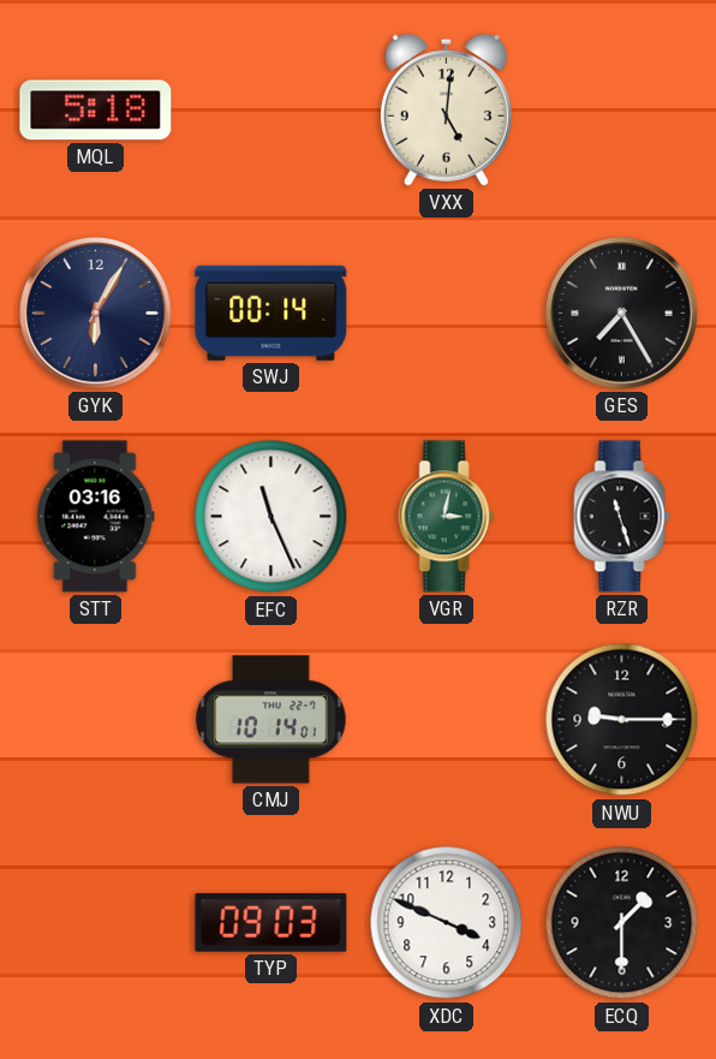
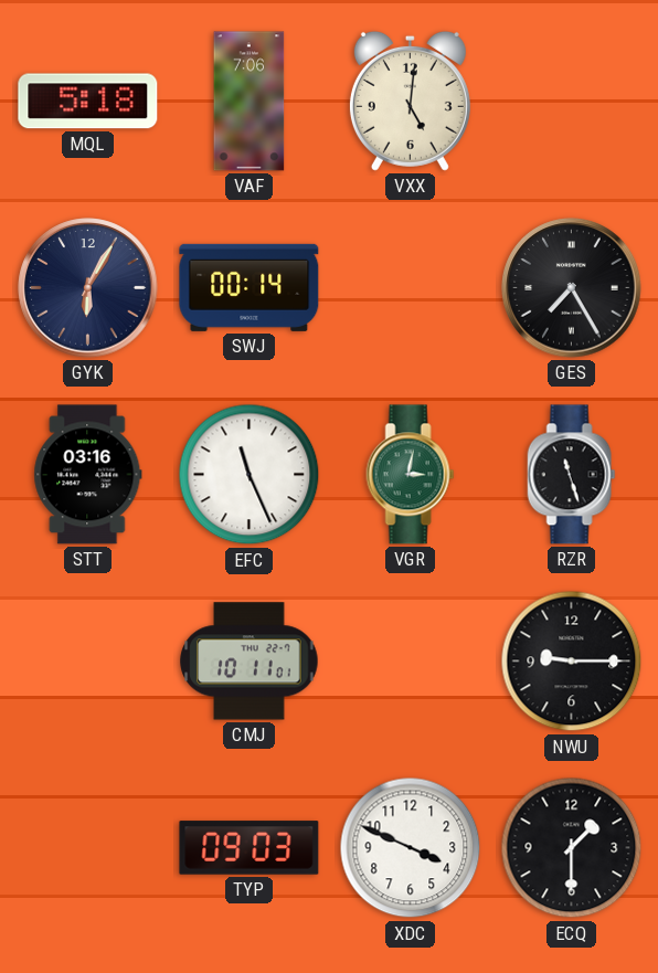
VAF: none -> 7:06 (250, 102)
CMJ: 10:14 -> 10:11 (250, 662)
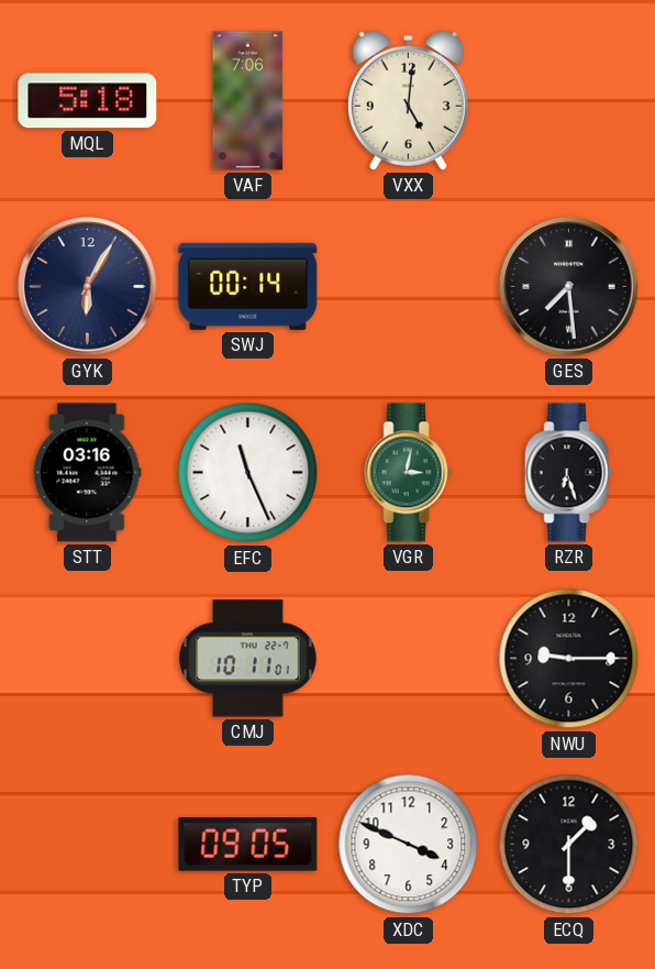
GES: 7:25 -> 7:29 (569, 287)
RZR: 11:27 -> 6:27 (569, 473)
TYP: 09:03 -> 09:05 (248, 845)
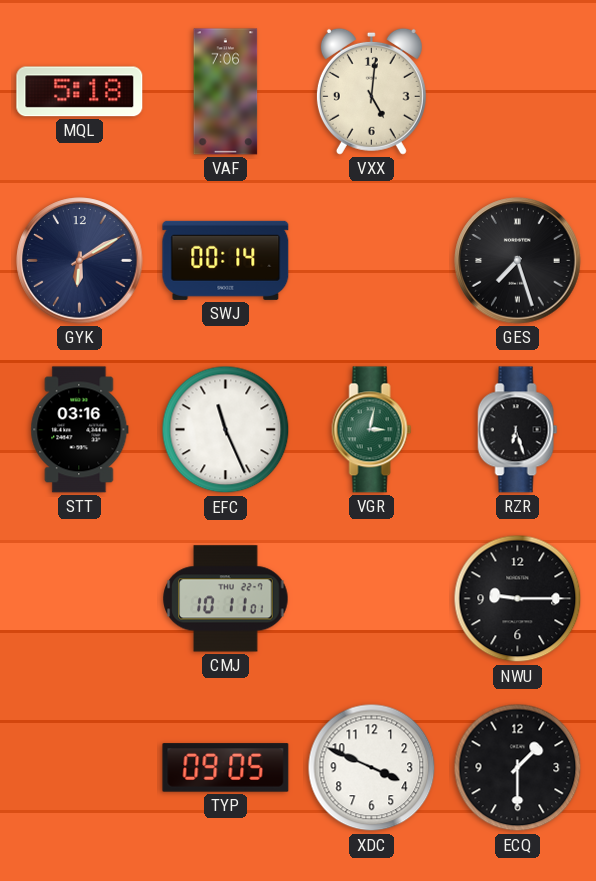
GYK: 6:05 -> 6:10 (80, 261)
GES: 7:29 -> 7:27 (518, 261)
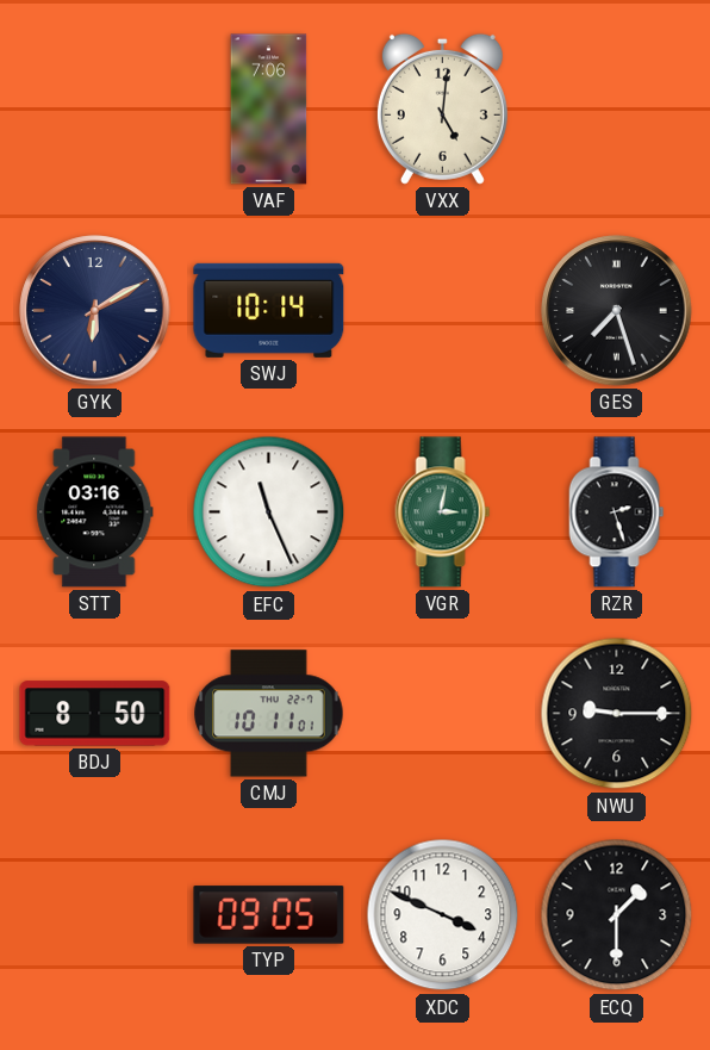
MQL: 5:18 -> none (80, 92)
SWJ: 00:14 -> 10:14 (269, 310)
RZR: 6:27 -> 2:27 (617, 512)
BDJ: none -> 8:50 (95, 714)
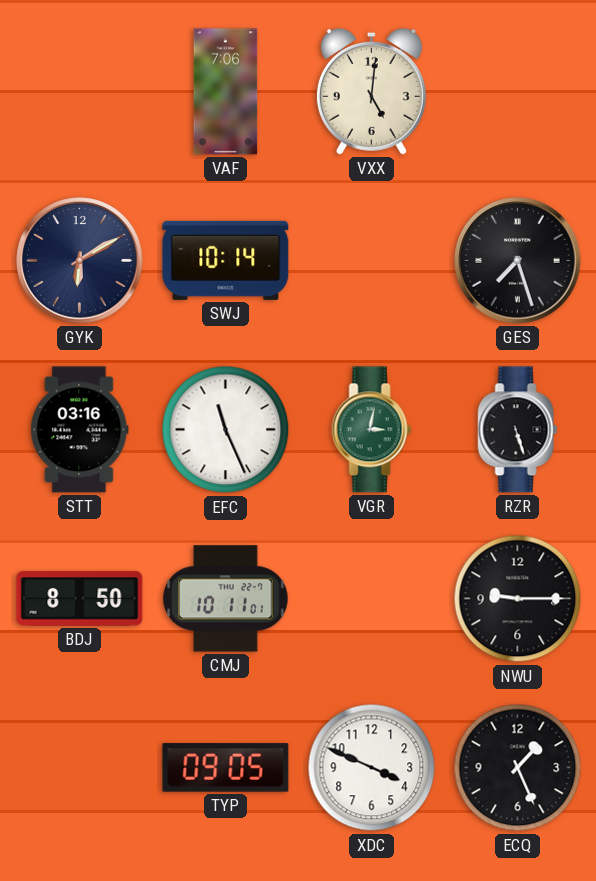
RZR: 2:27 -> 5:27 (518, 430)
ECQ: 1:30 -> 1:26 (518, 768)
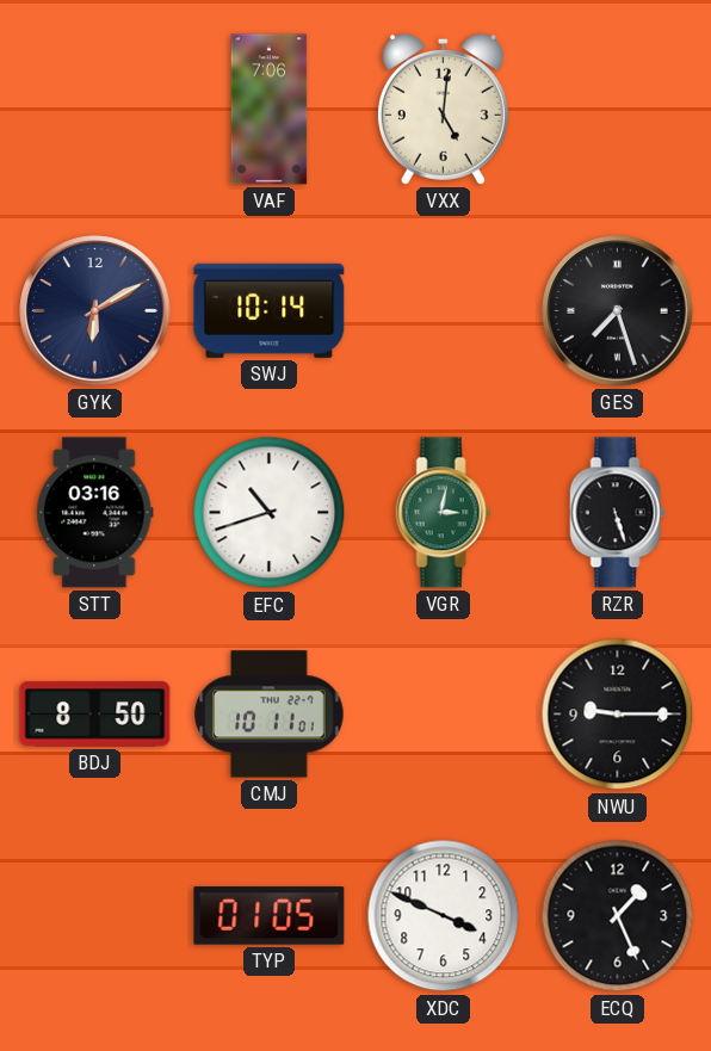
EFC: 11:26 -> 10:42 (270, 513)
TYP: 09:05 -> 01:05 (270, 916)
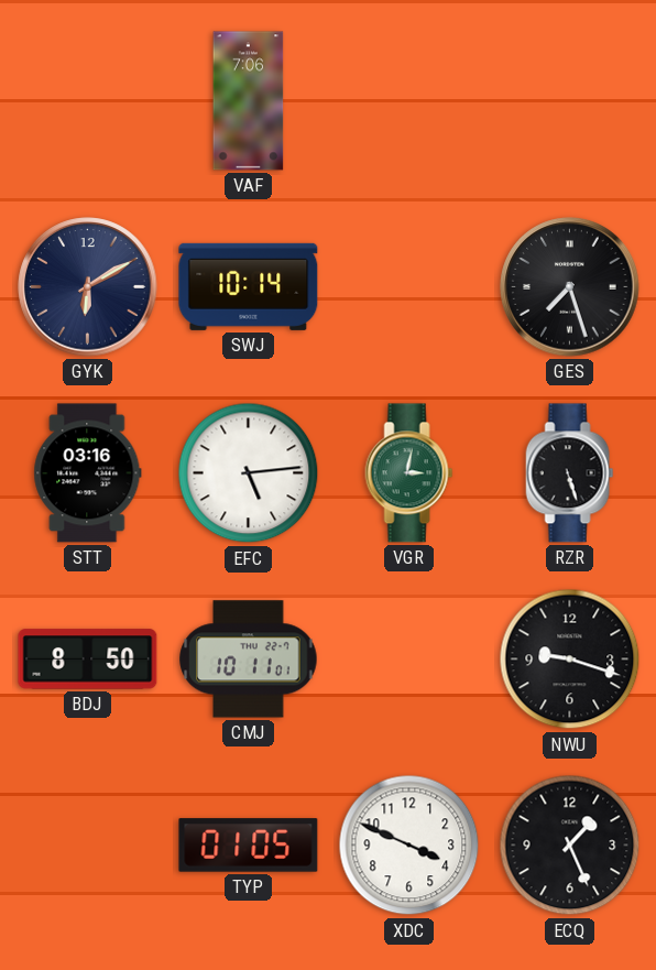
VXX: 5:01 -> none (443, 109)
EFC: 10:42 -> 5:14 (249, 473)
NWU: 9:15 -> 9:18 (570, 660)
